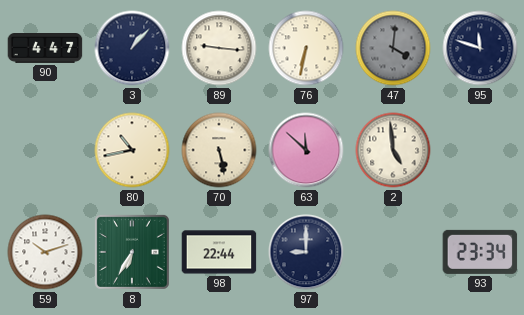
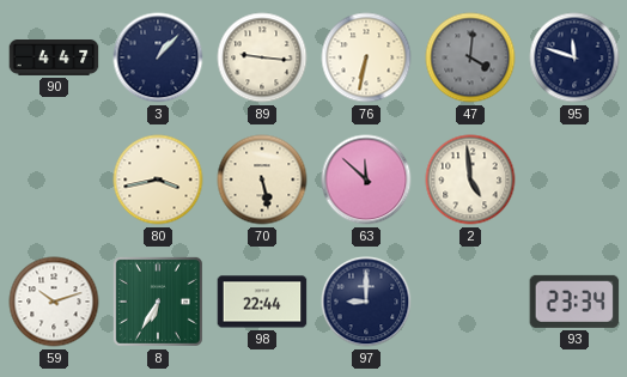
80: 10:43 -> 3:43 (158, 180)
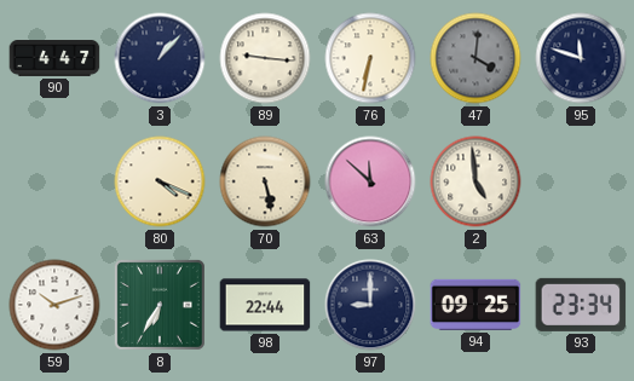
80: 3:43 -> 4:19 (160, 181)
94: none -> 09:25 (475, 305)
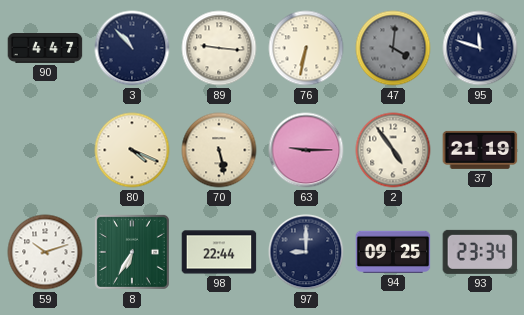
3: 1:07 -> 10:53 (132, 48)
63: 11:52 -> 9:15 (306, 150)
2: 4:59 -> 4:54 (393, 150)
37: none -> 21:19 (480, 150)
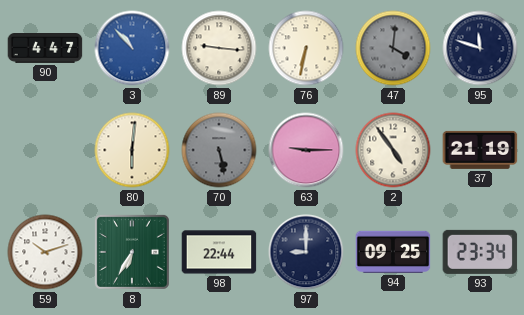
3 dial: navy -> blue (132, 48)
80: 4:19 -> 6:01 (132, 150)
70 dial: cream -> grey (219, 150)
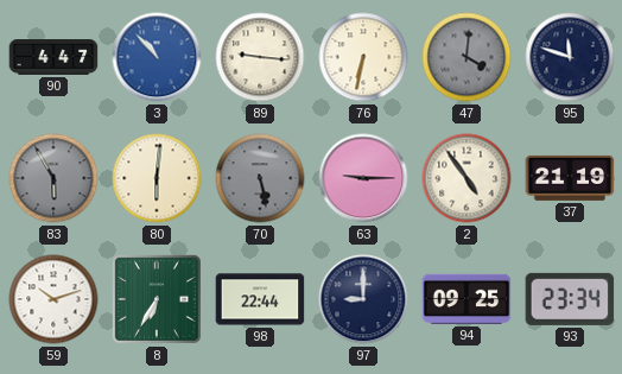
83: none -> 5:55 (53, 178)
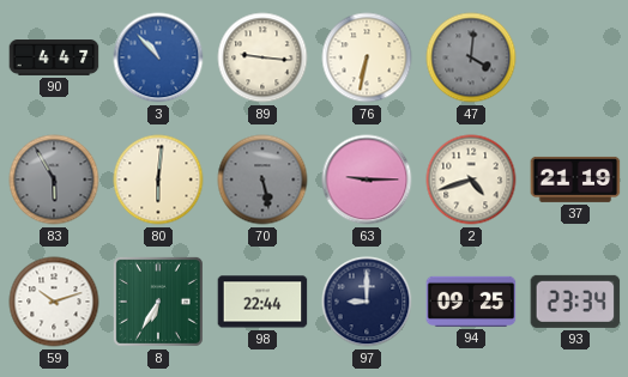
95: 11:48 -> none (570, 57)
2: 4:54 -> 4:42 (471, 180)
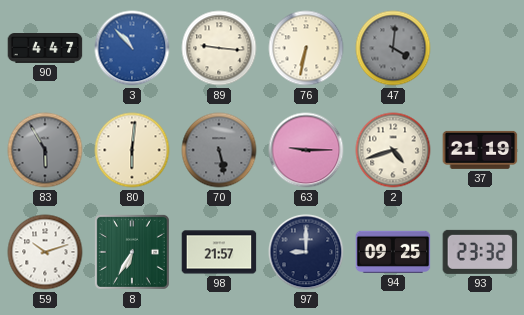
98: 22:44 -> 21:57 (219, 252)
93: 23:34 -> 23:32 (480, 252)
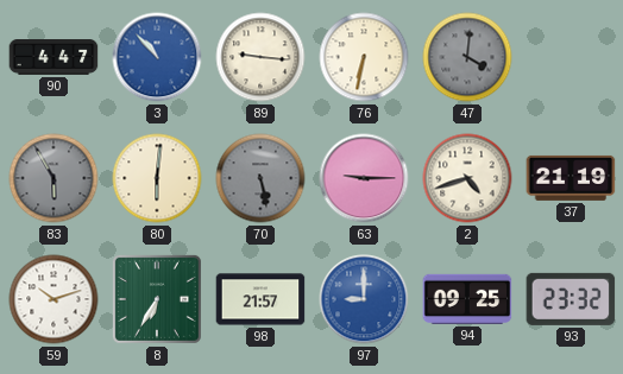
97 dial: navy -> blue (364, 299)
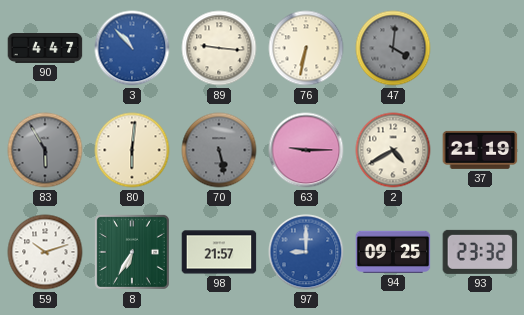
2: 4:42 -> 4:40 (393, 150)
